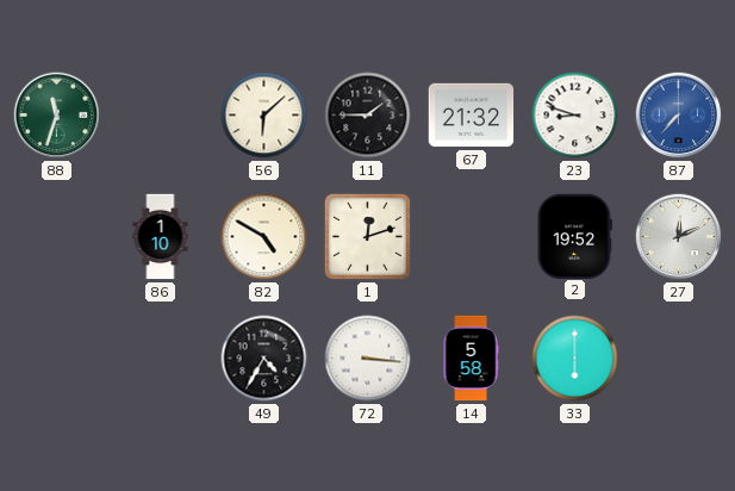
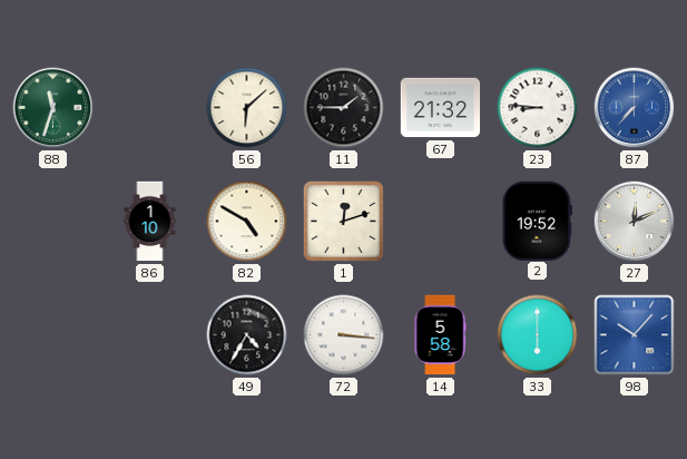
23: 8:48 -> 8:46 (538, 108)
98: none -> 10:07 (635, 335)
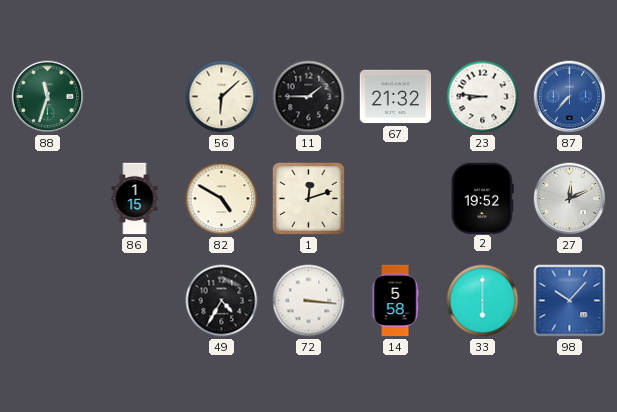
86: 1:10 -> 1:15 (135, 199)
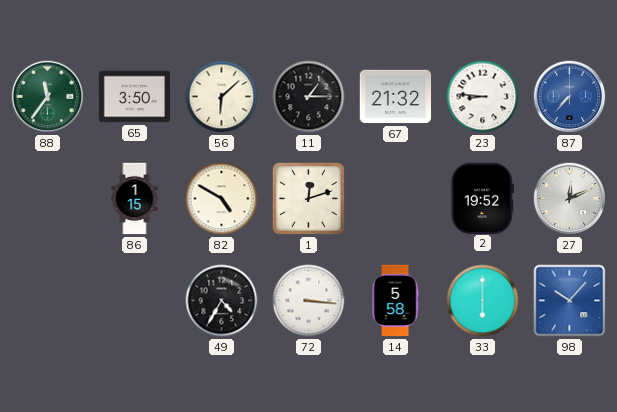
88: 11:33 -> 11:36 (48, 97)
65: none -> 3:50 (135, 97)
11: 1:45 -> 1:15 (309, 97)
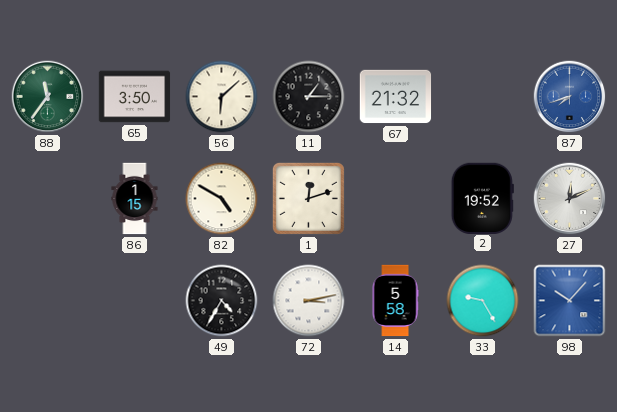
23: 8:46 -> none (483, 97)
87: 7:37 -> 7:42 (570, 97)
72: 3:16 -> 3:13 (309, 301)
33: 6:00 -> 9:25 (483, 301)
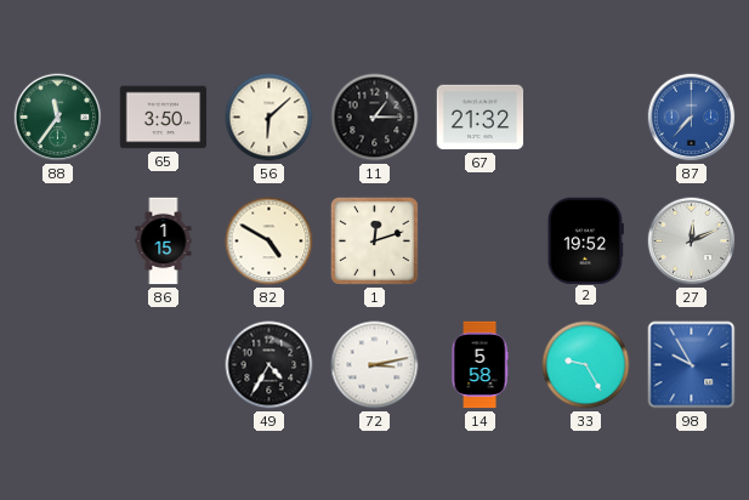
87: 7:42 -> 7:37 (692, 118)
98: 10:07 -> 9:55 (692, 365)
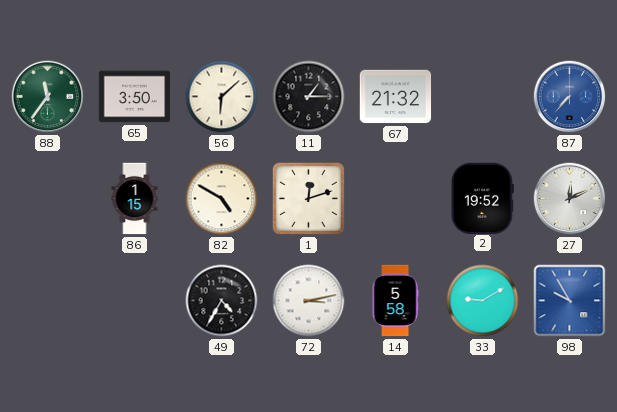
33: 9:25 -> 9:10 (483, 301)
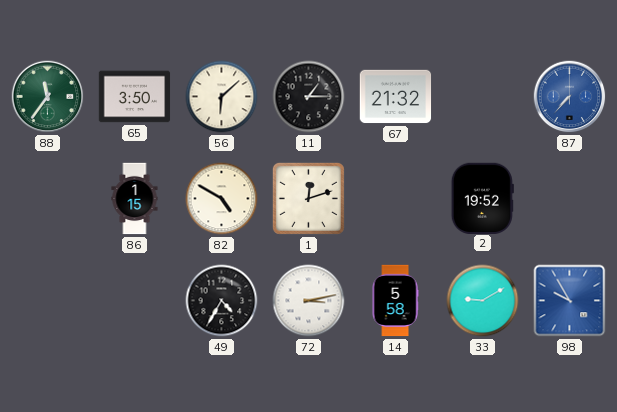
27: 12:11 -> none (570, 199)
